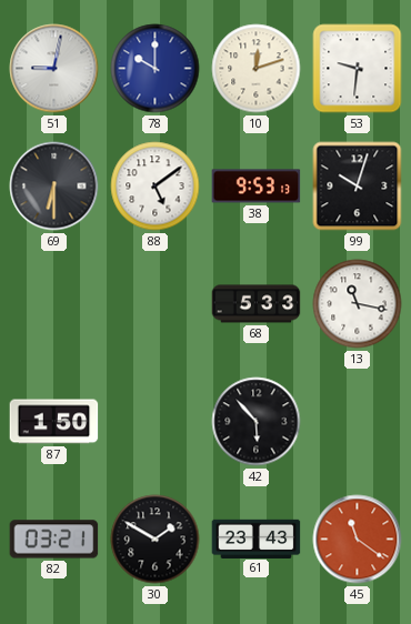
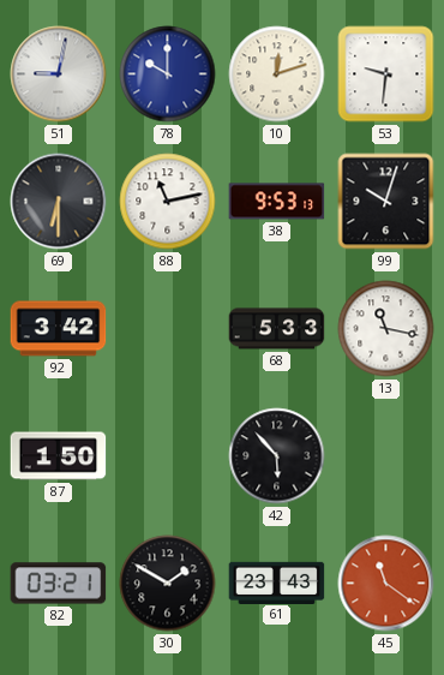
88: 5:09 -> 11:13 (168, 202)
92: none -> 3:42 (59, 329)
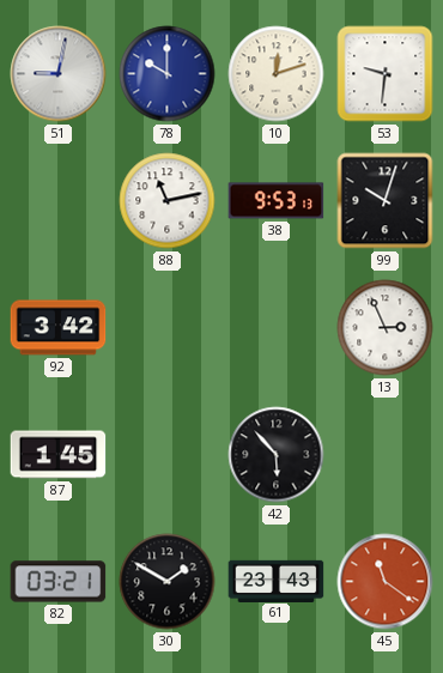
69: 6:30 -> none (59, 202)
68: 5:33 -> none (277, 329)
13: 11:17 -> 2:56 (386, 328)
87: 1:50 -> 1:45 (59, 455)
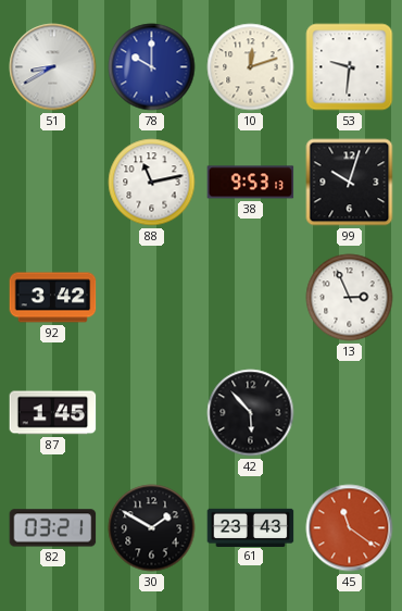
51: 9:02 -> 8:40 (53, 67)
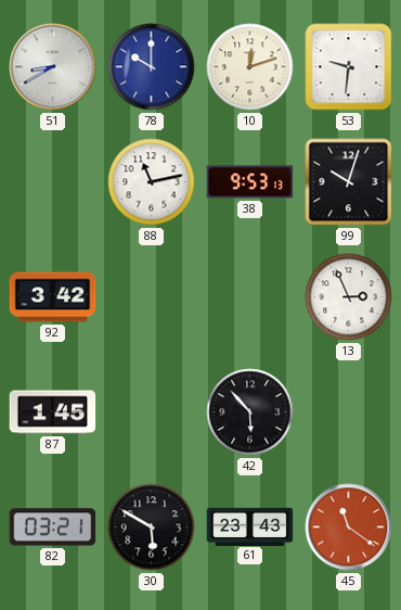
30: 1:50 -> 5:50 (152, 528)
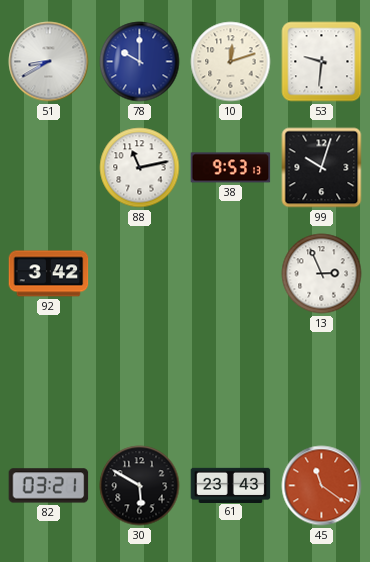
87: 1:45 -> none (53, 412)
42: 5:53 -> none (250, 412)
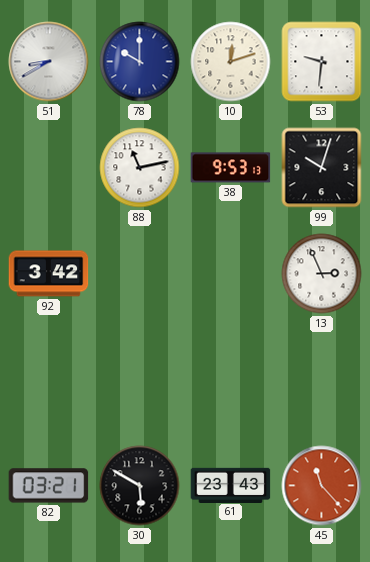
45: 11:21 -> 11:23 (322, 486)
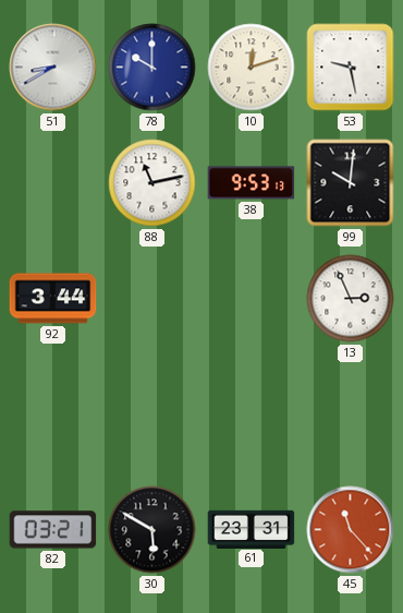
53: 9:31 -> 9:28 (351, 68)
99: 10:03 -> 10:01 (351, 183)
92: 3:42 -> 3:44 (53, 299)
61: 23:43 -> 23:31 (252, 529)
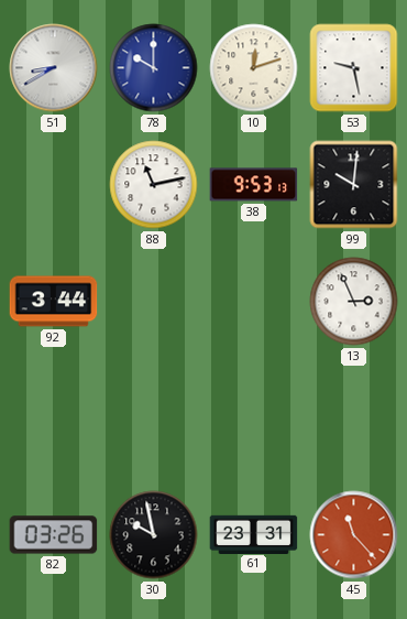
82: 03:21 -> 03:26 (54, 535)
30: 5:50 -> 9:58 (154, 535)
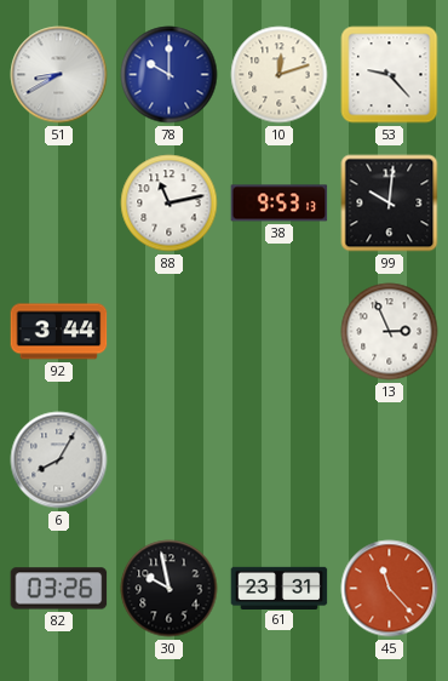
53: 9:28 -> 9:23 (390, 75)
6: none -> 8:05 (59, 460)
